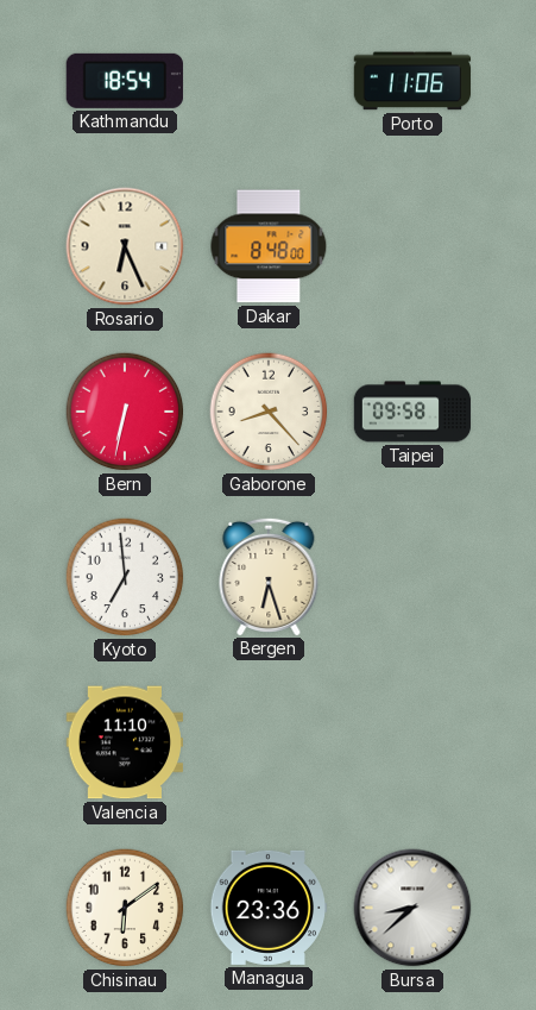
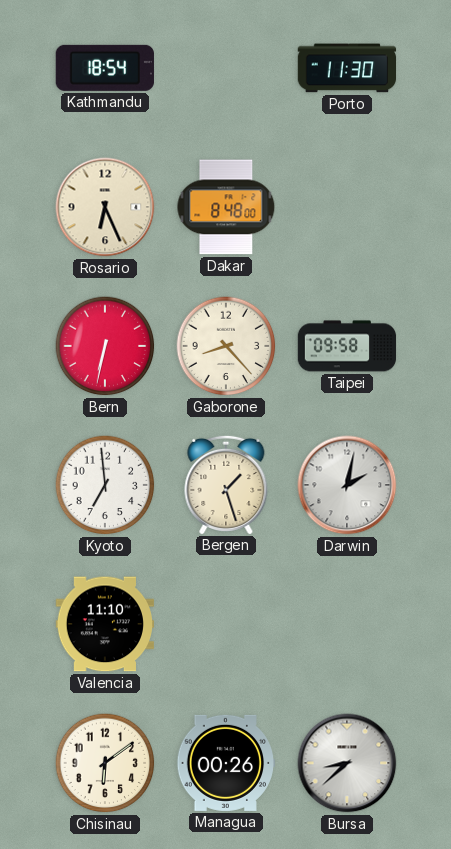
Porto: 11:06 -> 11:30 (347, 68)
Bergen: 6:27 -> 1:27 (226, 484)
Darwin: none -> 2:02 (347, 485)
Managua: 23:36 -> 00:26 (226, 763)
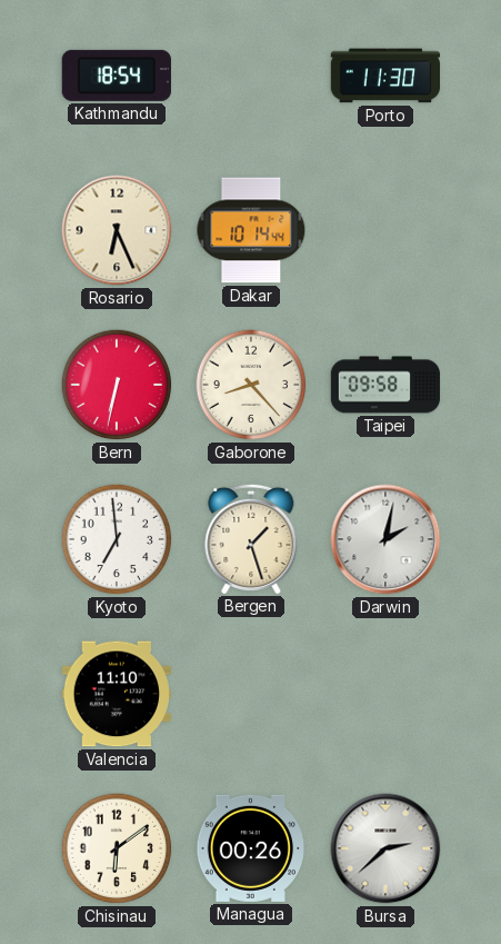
Dakar: 8:48 -> 10:14 (251, 230)
Bursa: 8:38 -> 2:38 (385, 848)
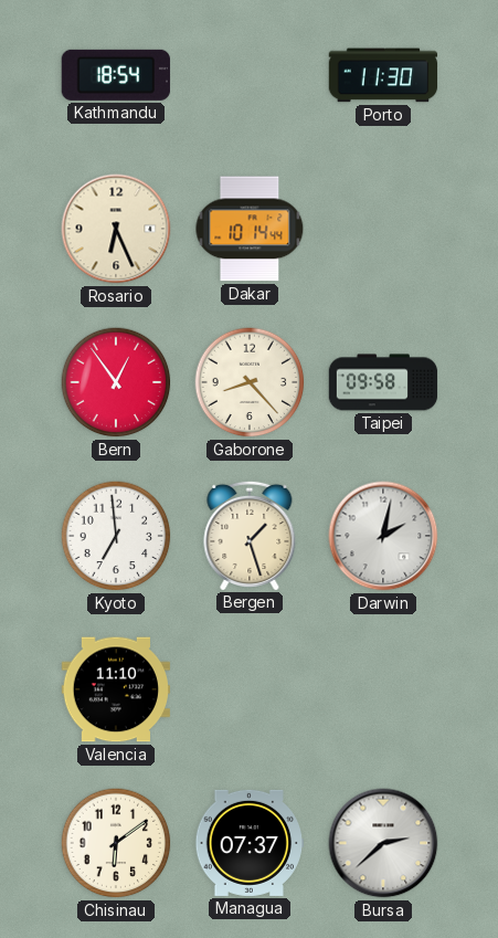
Bern: 6:32 -> 12:54 (116, 382)
Managua: 00:26 -> 07:37 (250, 843)
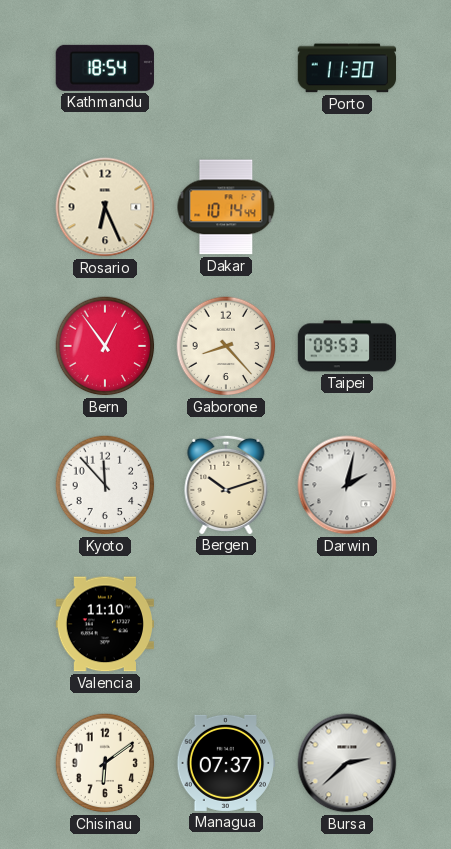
Taipei: 09:58 -> 09:53 (347, 346)
Kyoto: 6:59 -> 11:53 (105, 485)
Bergen: 1:27 -> 10:12 (226, 484)
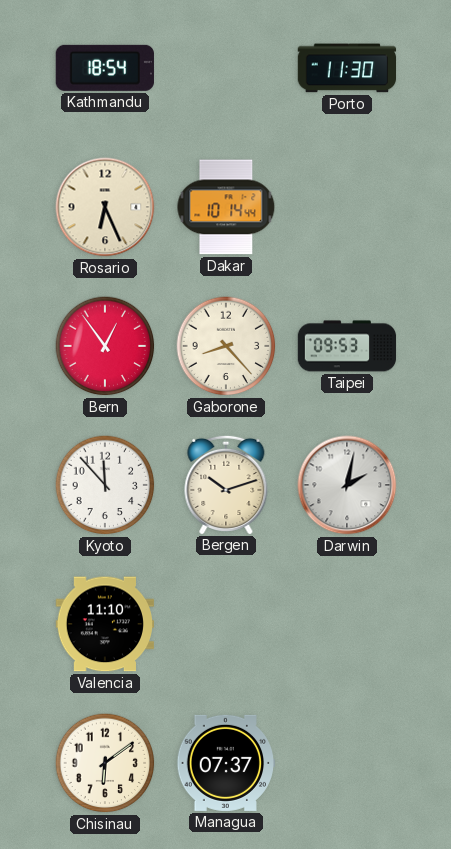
Bursa: 2:38 -> none (347, 763)
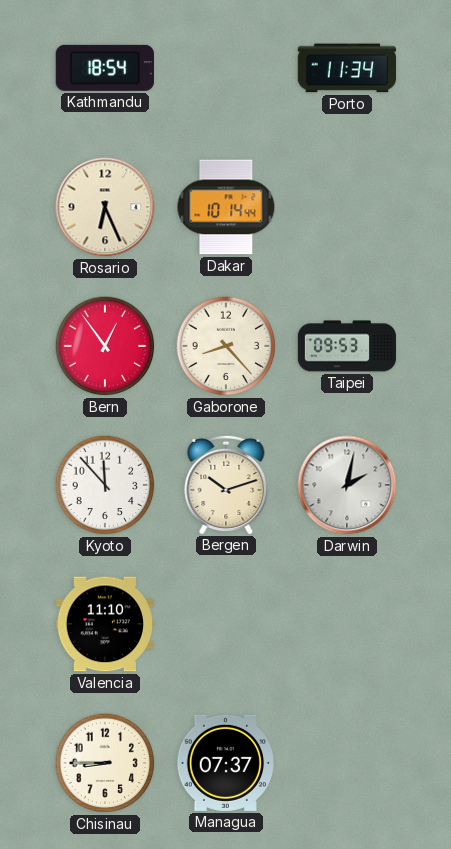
Porto: 11:30 -> 11:34 (347, 68)
Chisinau: 6:09 -> 8:45 (105, 763)
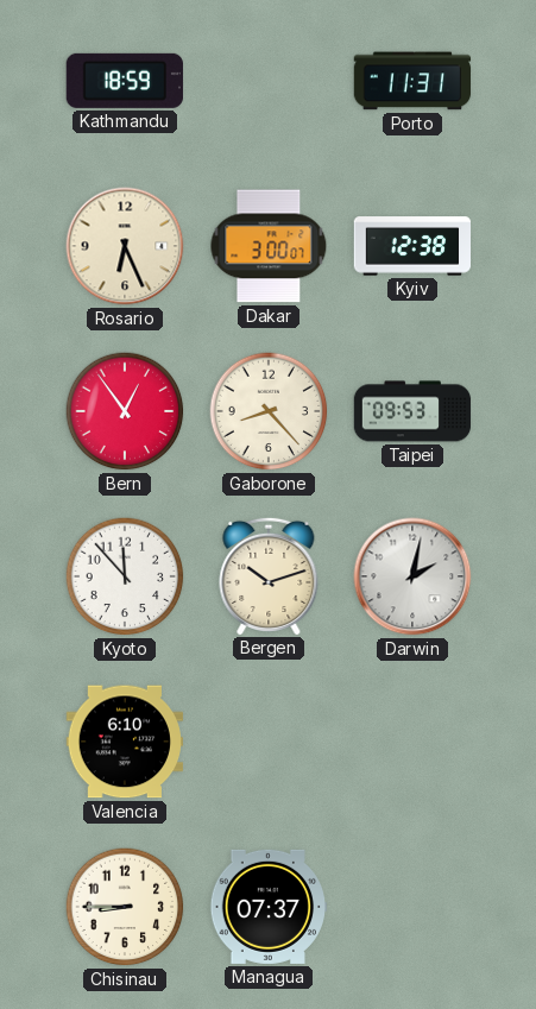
Kathmandu: 18:54 -> 18:59 (125, 81)
Porto: 11:34 -> 11:31 (412, 81)
Dakar: 10:14 -> 3:00 (269, 246)
Kyiv: none -> 12:38 (412, 246)
Valencia: 11:10 -> 6:10 (124, 742)
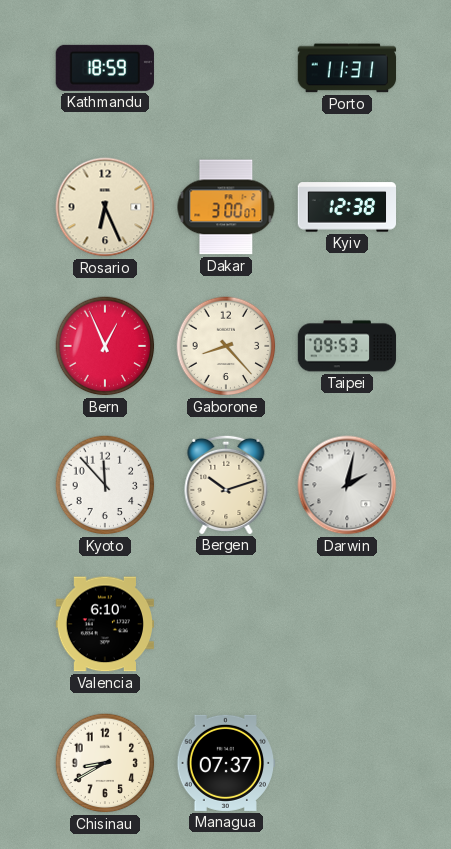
Bern: 12:54 -> 12:56 (105, 346)
Chisinau: 8:45 -> 8:40 (105, 763)
